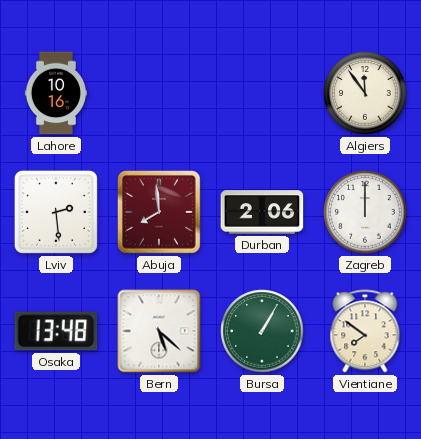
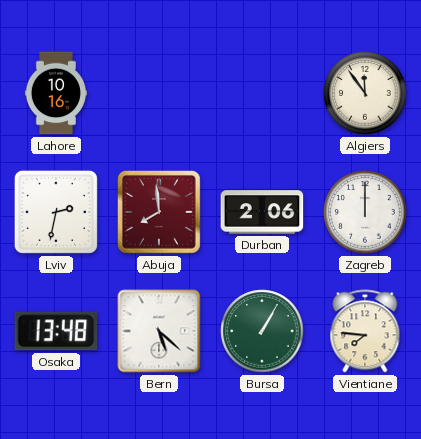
Lviv: 2:29 -> 2:32 (56, 212)
Vientiane: 7:51 -> 7:46 (365, 331)
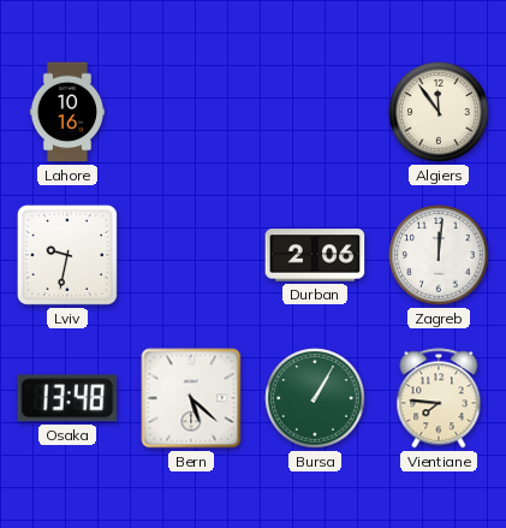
Lviv: 2:32 -> 9:32 (67, 255)
Abuja: 7:59 -> none (160, 213)
Zagreb: 12:00 -> 12:01 (439, 255)
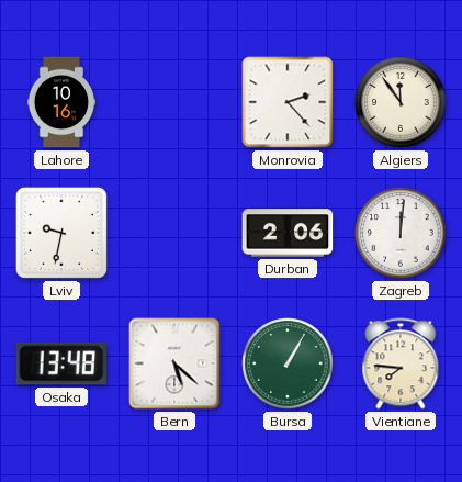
Monrovia: none -> 2:23 (288, 102)
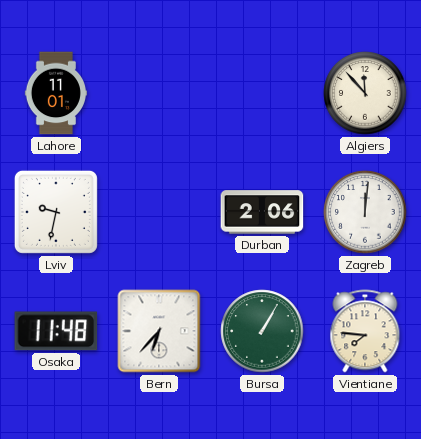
Lahore: 10:16 -> 11:01 (55, 93)
Monrovia: 2:23 -> none (288, 102)
Algiers: 11:54 -> 11:53 (365, 93)
Osaka: 13:48 -> 11:48 (56, 331)
Bern: 5:22 -> 6:37 (159, 331)
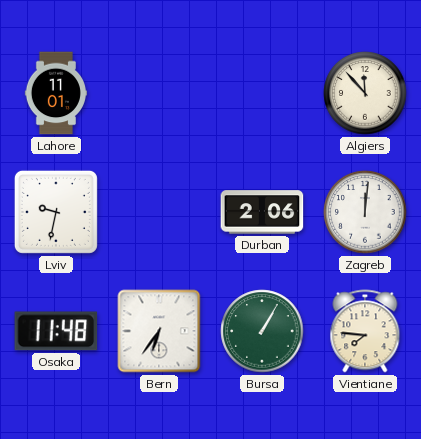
Bern: 6:37 -> 6:36 (159, 331)
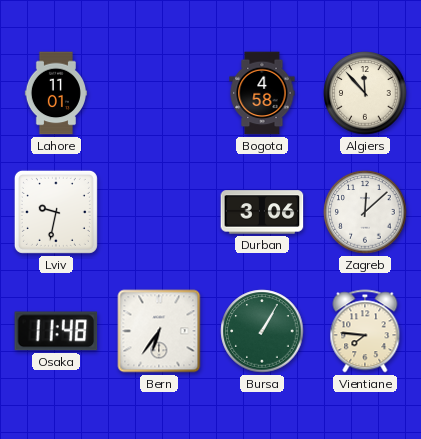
Bogota: none -> 4:58 (262, 93)
Durban: 2:06 -> 3:06 (262, 212)
Zagreb: 12:01 -> 12:08 (365, 212)
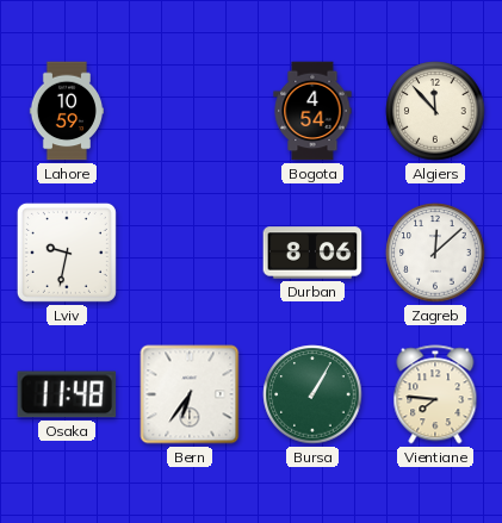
Lahore: 11:01 -> 10:59 (66, 111)
Bogota: 4:58 -> 4:54 (312, 111)
Durban: 3:06 -> 8:06 (312, 253)
